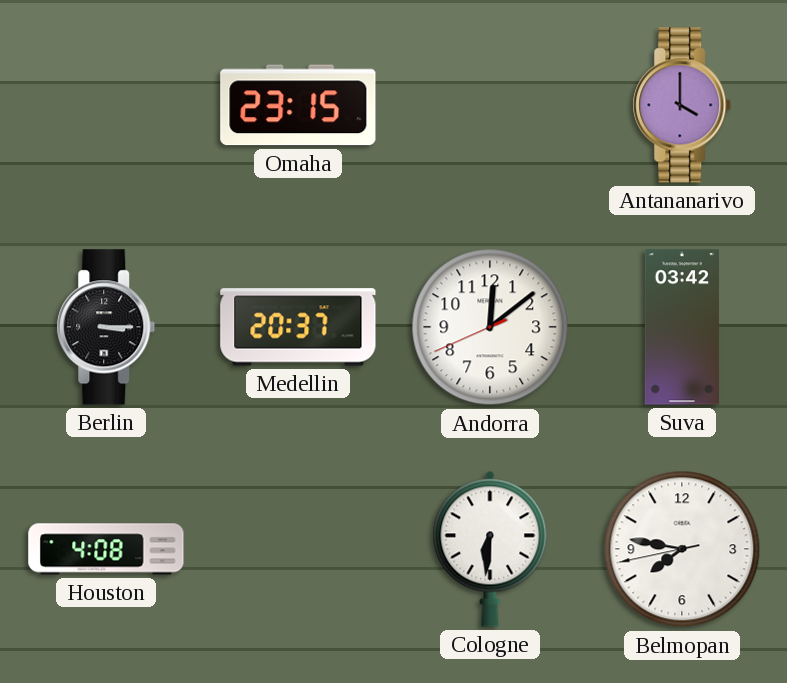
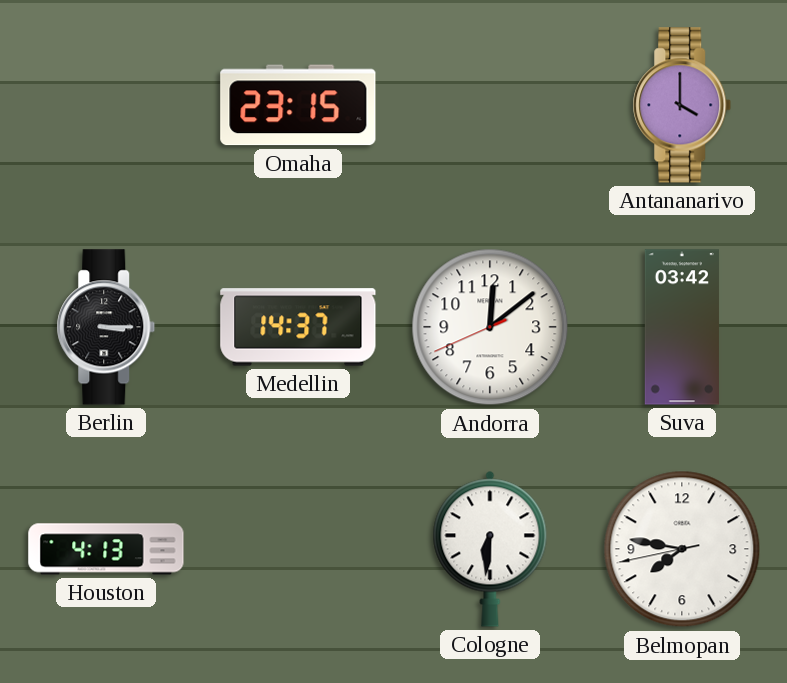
Medellin: 20:37 -> 14:37 (298, 327)
Houston: 4:08 -> 4:13 (106, 549)
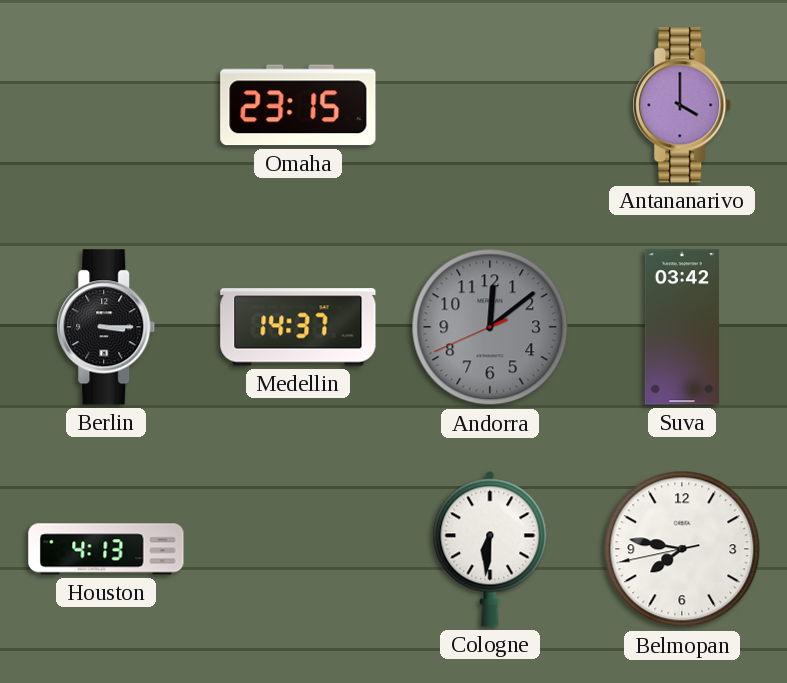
Andorra dial: white -> grey (490, 327)
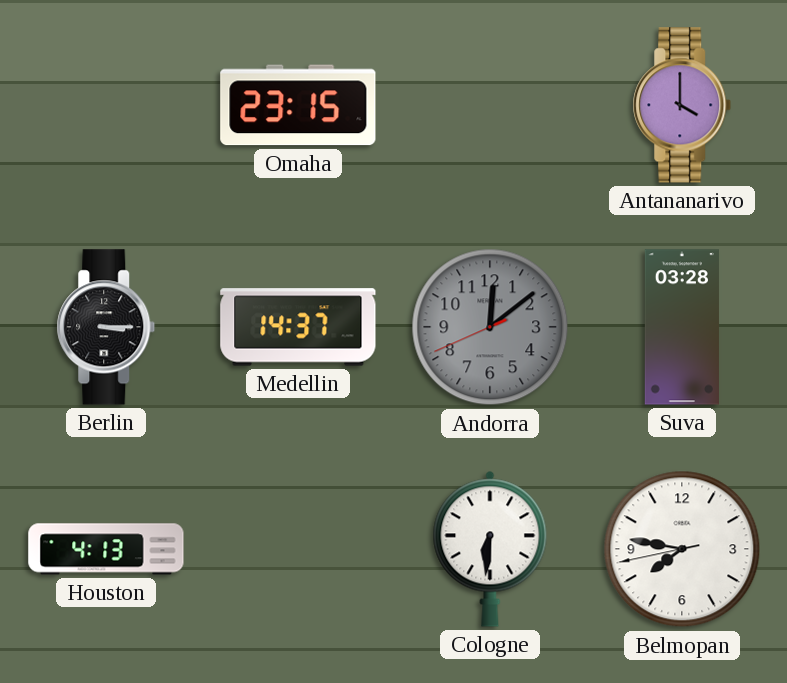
Suva: 03:42 -> 03:28 (682, 327)
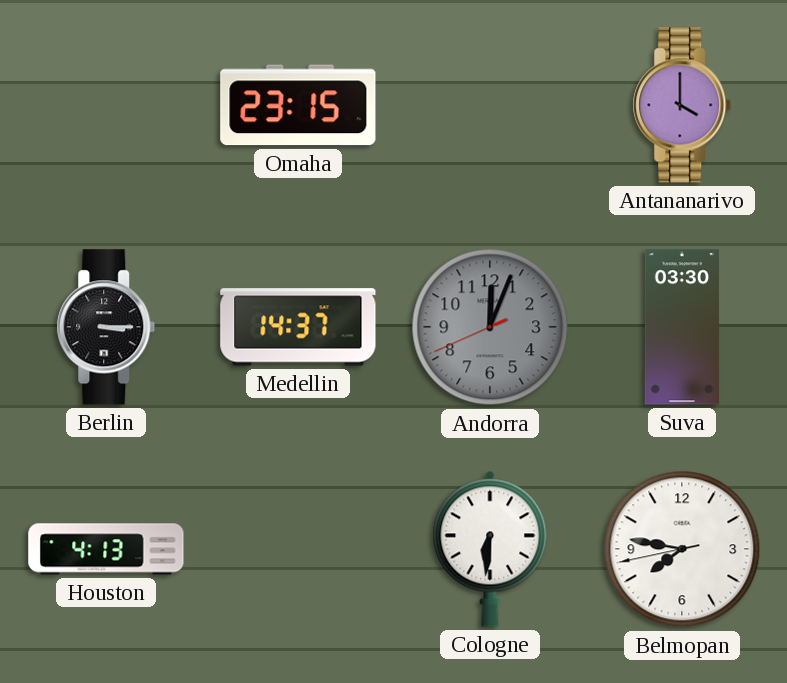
Andorra: 12:08 -> 12:03 (490, 327)
Suva: 03:28 -> 03:30 (682, 327)
